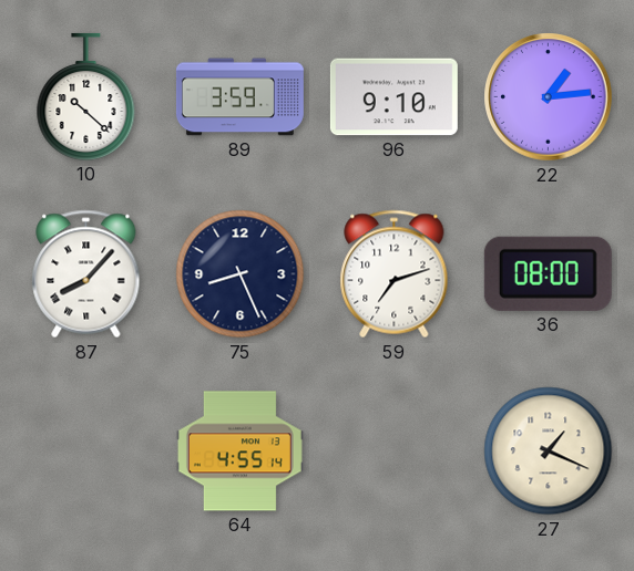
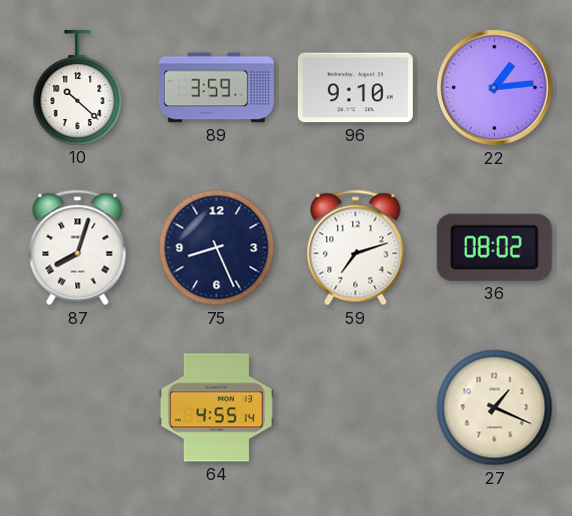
87: 8:07 -> 8:03 (78, 248)
36: 08:00 -> 08:02 (494, 247)
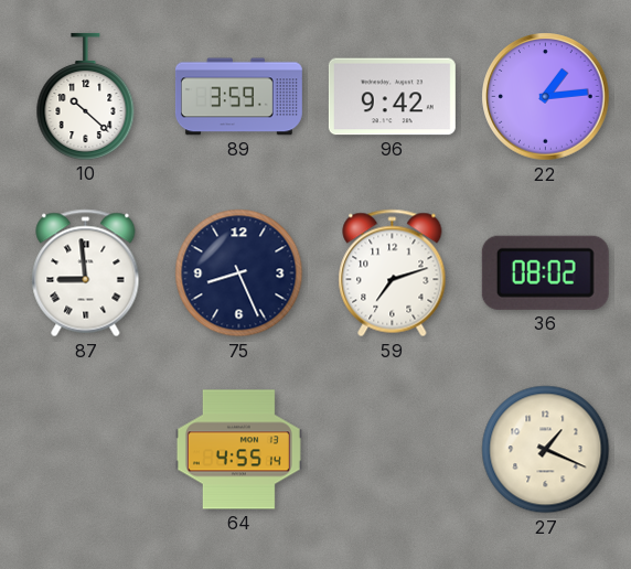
96: 9:10 -> 9:42 (392, 97)
87: 8:03 -> 8:59 (86, 273)
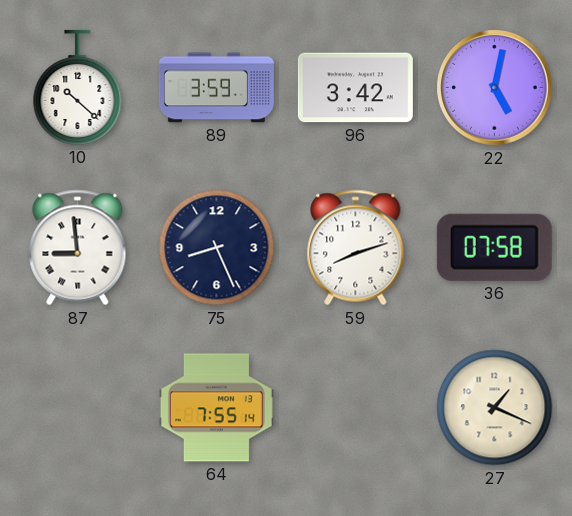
96: 9:42 -> 3:42 (355, 88)
22: 1:14 -> 5:02 (495, 88)
59: 7:12 -> 8:12 (356, 248)
36: 08:02 -> 07:58 (494, 247)
64: 4:55 -> 7:55 (216, 408)
